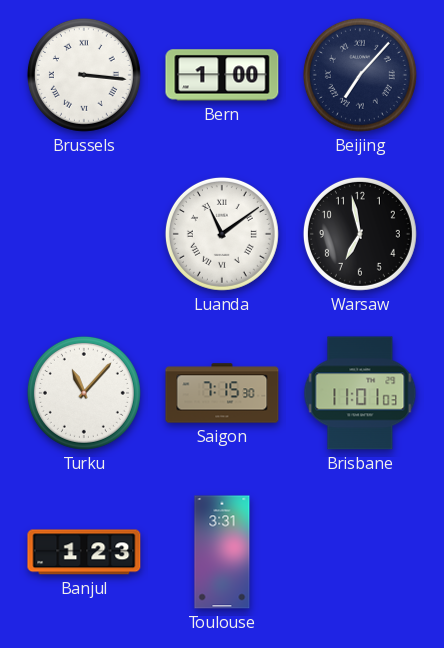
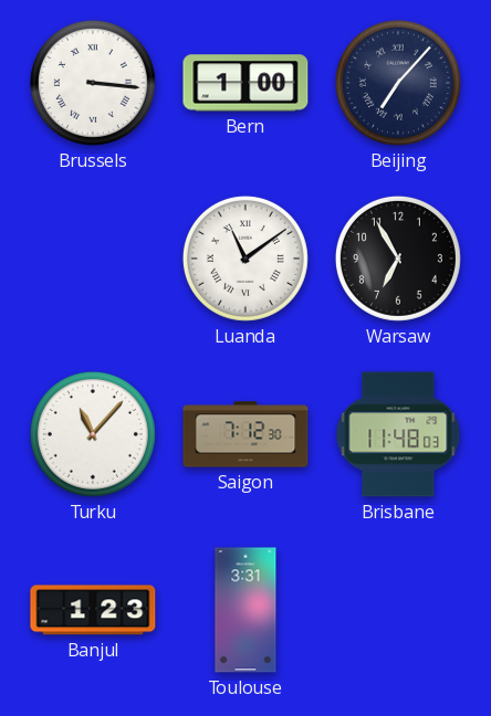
Warsaw: 6:58 -> 6:55 (398, 259)
Saigon: 7:15 -> 7:12 (245, 434)
Brisbane: 11:01 -> 11:48 (398, 434)
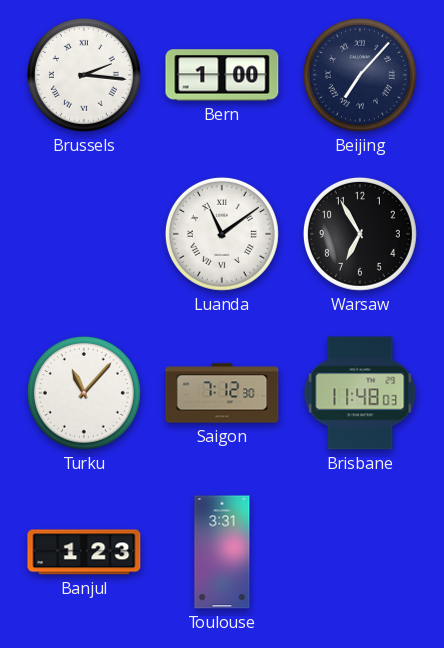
Brussels: 3:16 -> 2:16 (84, 75)
